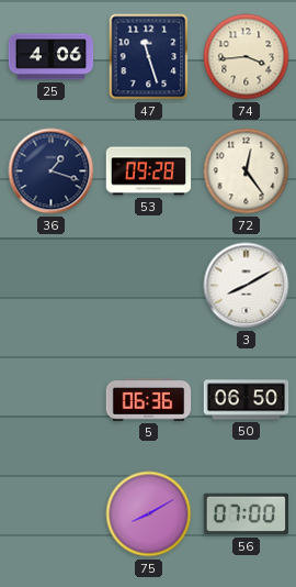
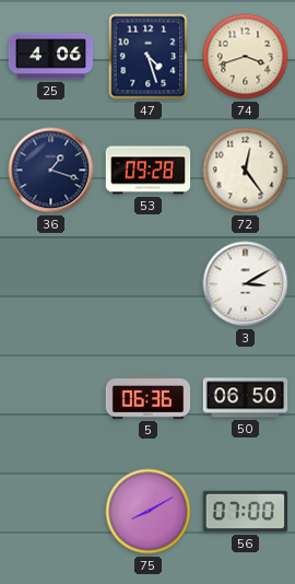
47: 11:27 -> 4:27 (149, 57)
74: 3:44 -> 3:42 (246, 57)
3: 8:10 -> 3:10 (246, 284)
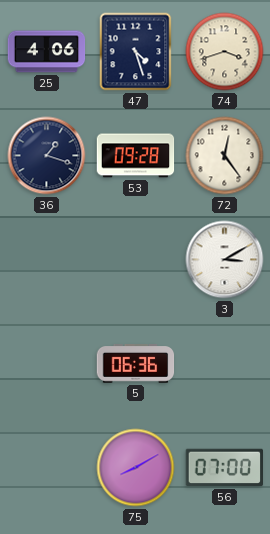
50: 06:50 -> none (246, 398)
